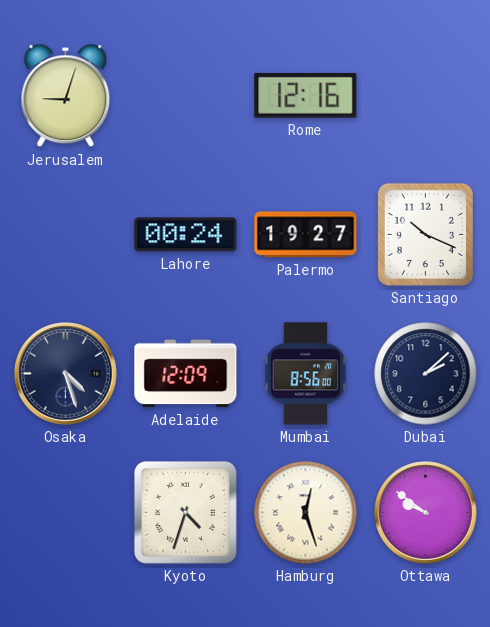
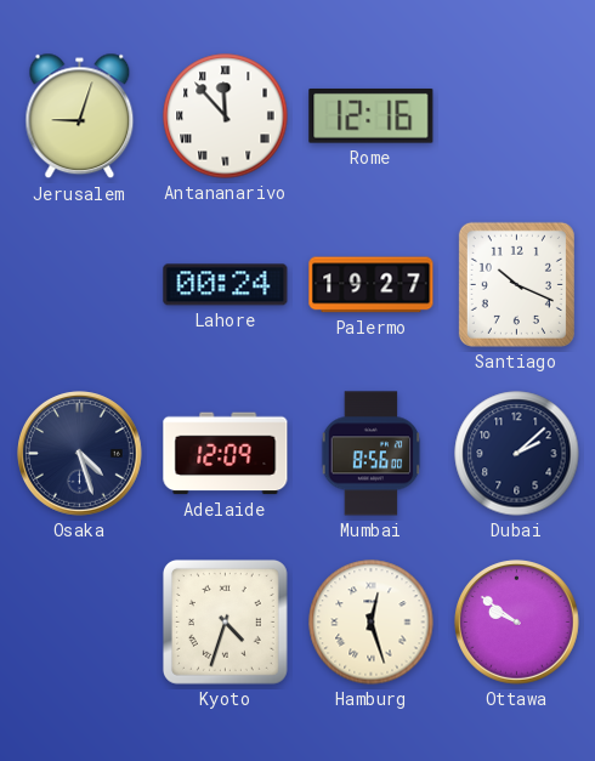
Antananarivo: none -> 11:53 (226, 117)
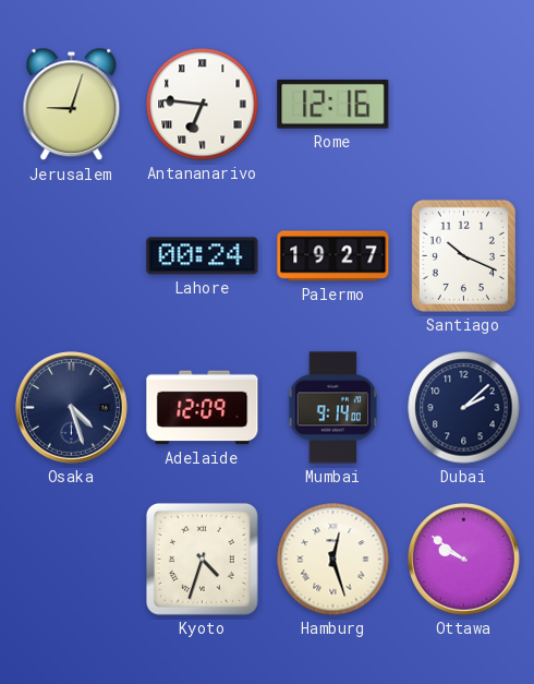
Antananarivo: 11:53 -> 6:46 (203, 105)
Mumbai: 8:56 -> 9:14 (333, 408)
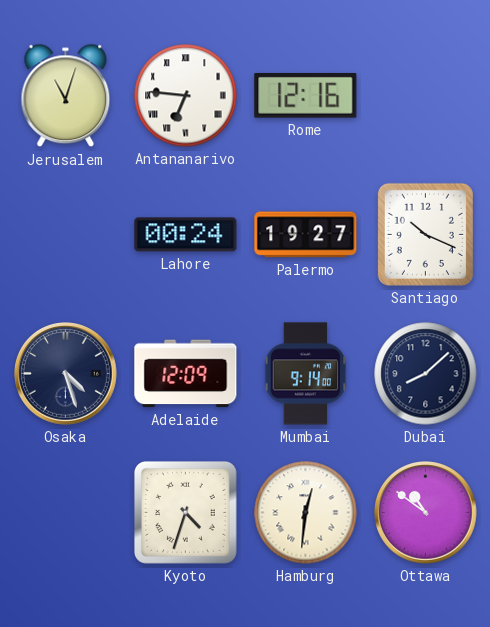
Jerusalem: 9:03 -> 11:03 (66, 96)
Dubai: 2:08 -> 8:08 (426, 374)
Hamburg: 12:27 -> 12:31 (306, 513)
Ottawa: 9:51 -> 10:51 (426, 513)
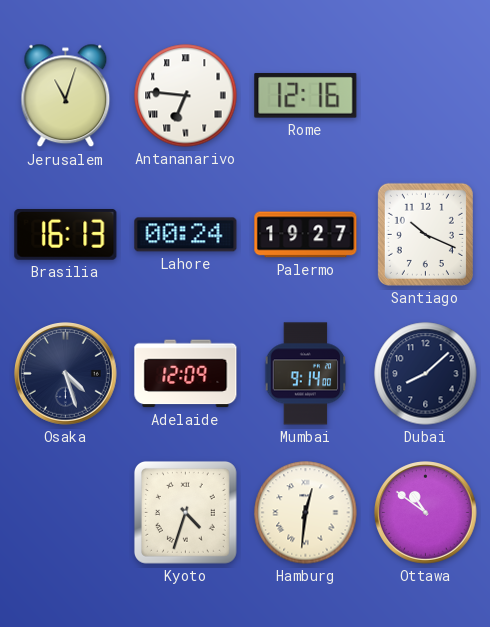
Brasilia: none -> 16:13 (66, 234)
